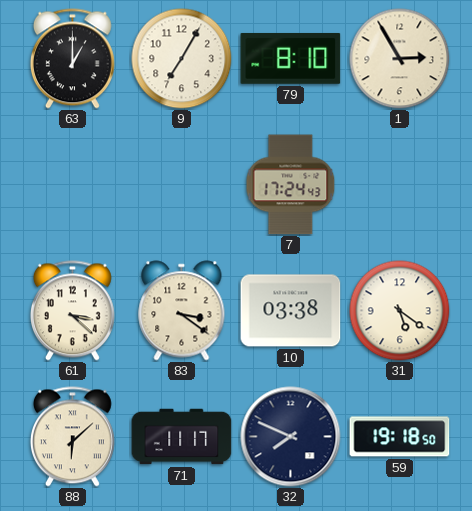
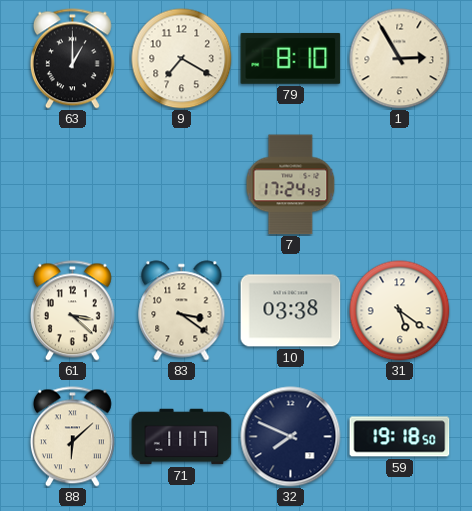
9: 7:05 -> 7:20 (182, 59)
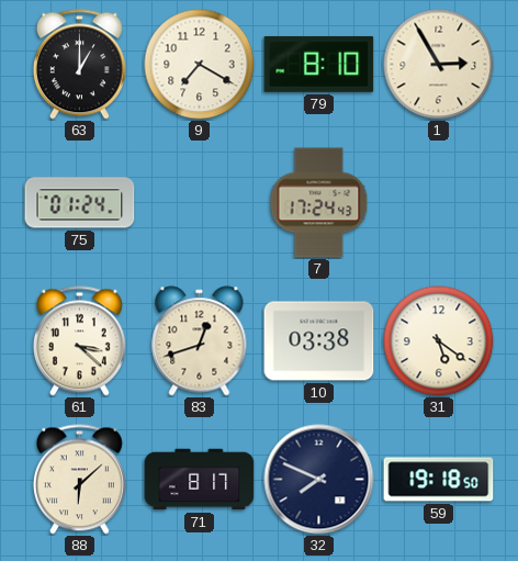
75: none -> 01:24 (80, 203)
83: 3:21 -> 12:42 (200, 341)
71: 11:17 -> 8:17 (200, 480)
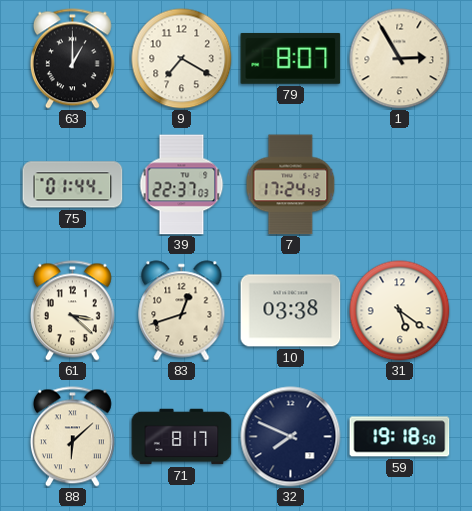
79: 8:10 -> 8:07 (291, 58)
75: 01:24 -> 01:44 (73, 185)
39: none -> 22:37 (182, 185)
